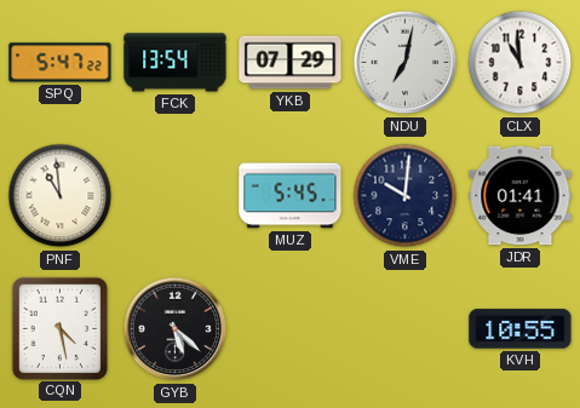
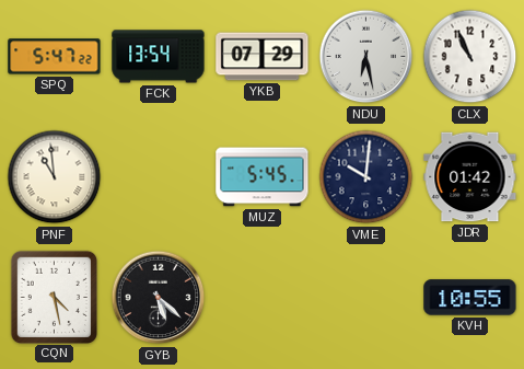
NDU: 7:02 -> 6:28 (366, 57)
CLX: 10:59 -> 10:56 (470, 57)
JDR: 01:41 -> 01:42 (470, 177)
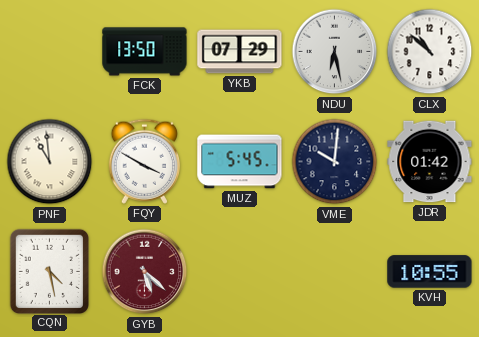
SPQ: 5:47 -> none (55, 57)
FCK: 13:54 -> 13:50 (145, 52)
CLX: 10:56 -> 10:52 (430, 52)
FQY: none -> 3:50 (145, 161)
GYB dial: black -> burgundy (145, 272)
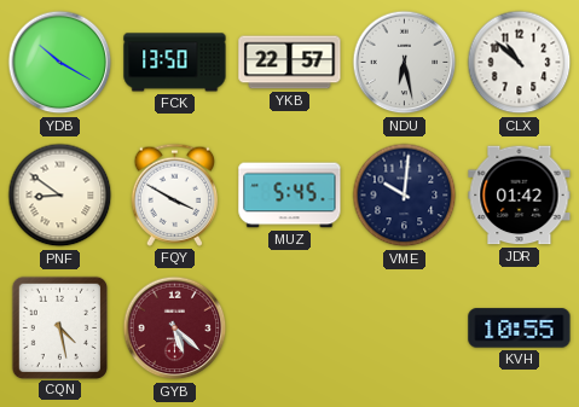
YDB: none -> 10:20 (60, 63)
YKB: 07:29 -> 22:57 (290, 63)
PNF: 10:59 -> 8:51 (60, 196)
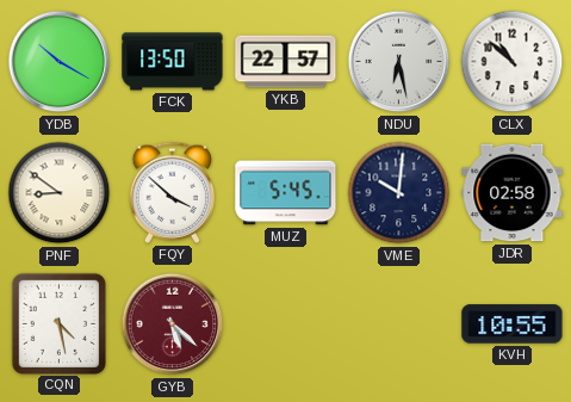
FQY: 3:50 -> 3:52 (173, 192)
JDR: 01:42 -> 02:58 (513, 193)
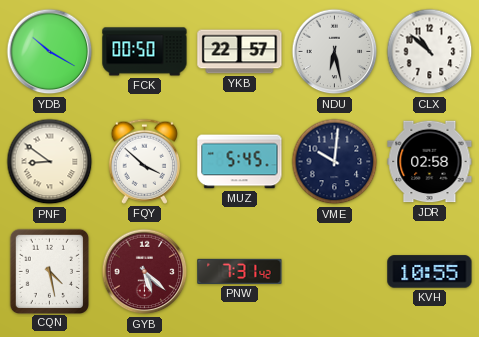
FCK: 13:50 -> 00:50 (145, 52)
PNW: none -> 7:31 (240, 271)
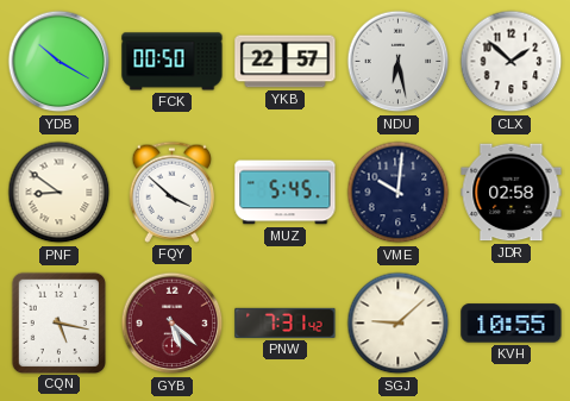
CLX: 10:52 -> 1:52 (512, 62)
CQN: 4:28 -> 5:17 (58, 322)
SGJ: none -> 9:08 (399, 324)
